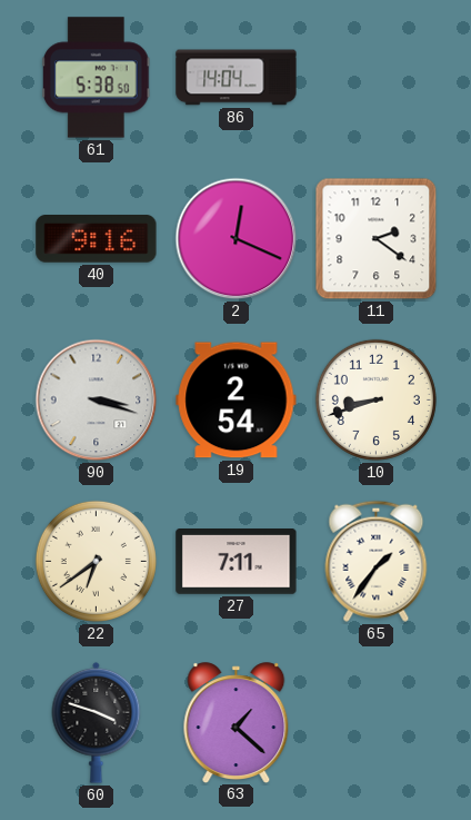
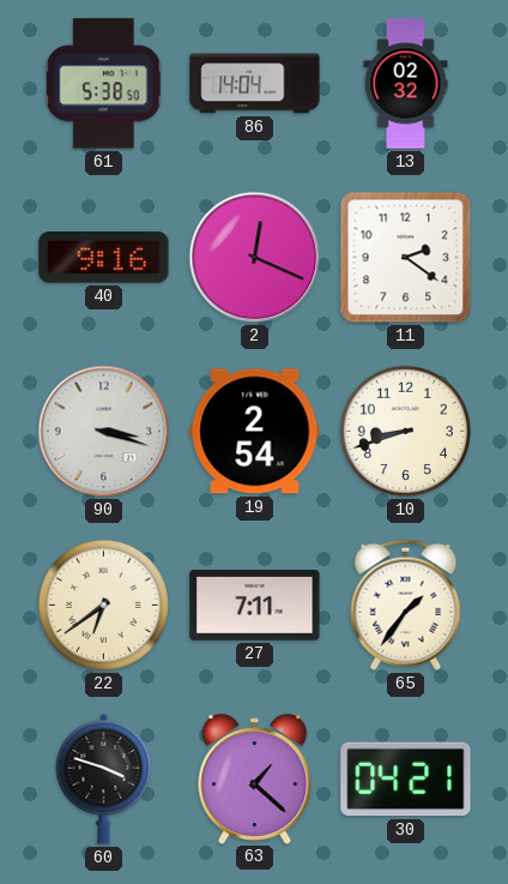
13: none -> 02:32 (406, 84)
30: none -> 04:21 (406, 780)
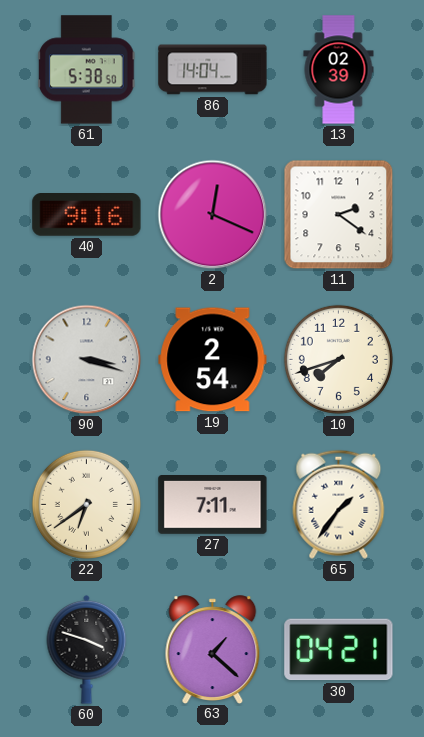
13: 02:32 -> 02:39 (339, 70)
10: 8:42 -> 7:42 (338, 359)
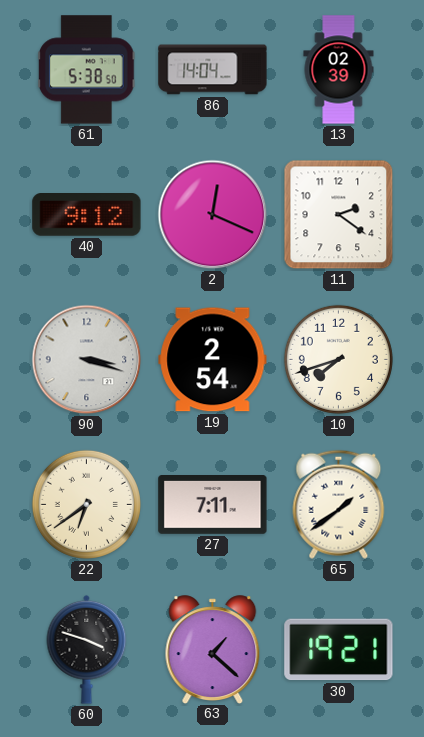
40: 9:16 -> 9:12 (87, 215)
65: 1:36 -> 1:39 (339, 504)
30: 04:21 -> 19:21 (339, 650)
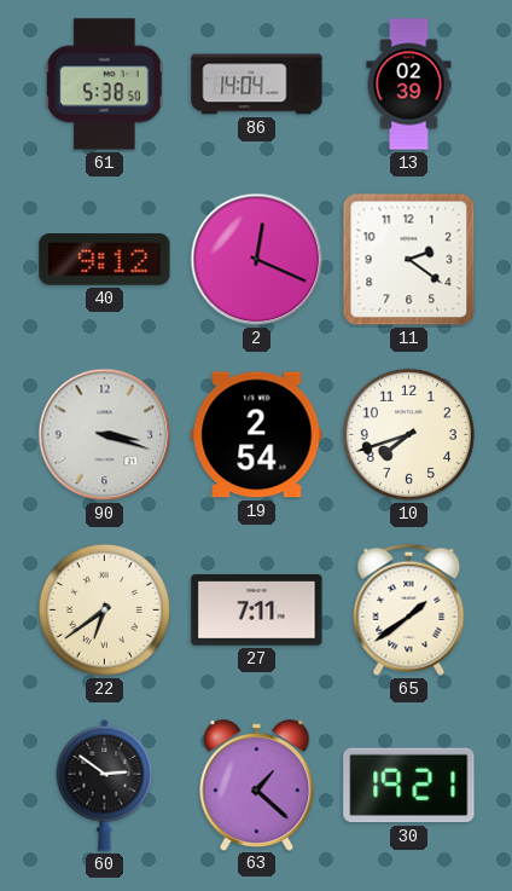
60: 3:48 -> 2:51 (105, 785)
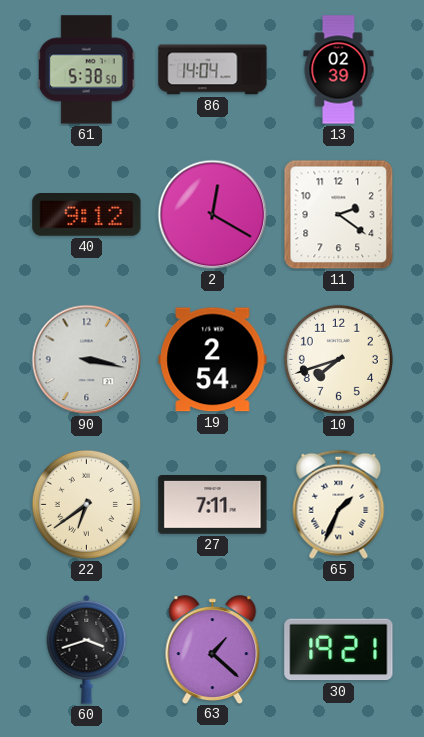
2: 12:19 -> 12:20 (213, 215)
90: 3:18 -> 3:17 (87, 360)
65: 1:39 -> 1:34 (339, 504)
60: 2:51 -> 3:42 (87, 649)
